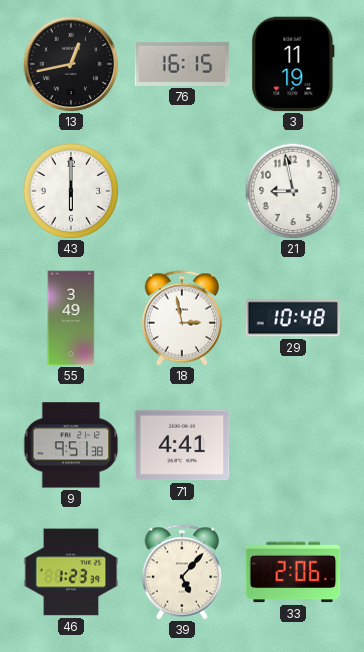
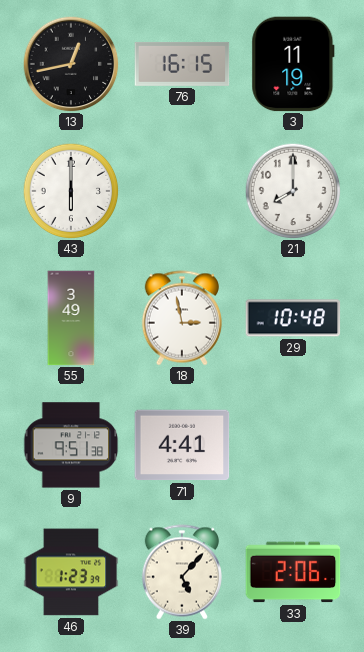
21: 8:58 -> 8:00 (293, 191)
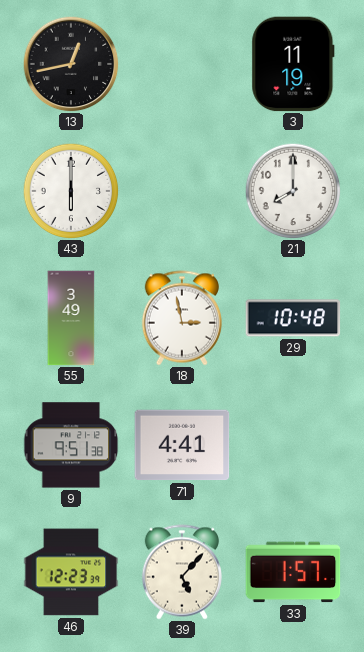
76: 16:15 -> none (182, 64)
46: 1:23 -> 12:23 (71, 572)
33: 2:06 -> 1:57 (293, 572)
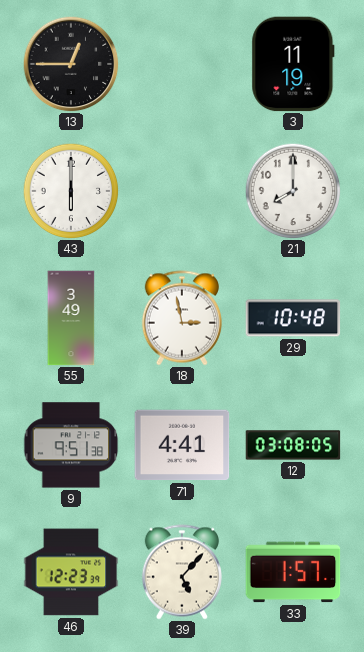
13: 12:43 -> 12:45 (71, 64)
12: none -> 03:08 (293, 445)
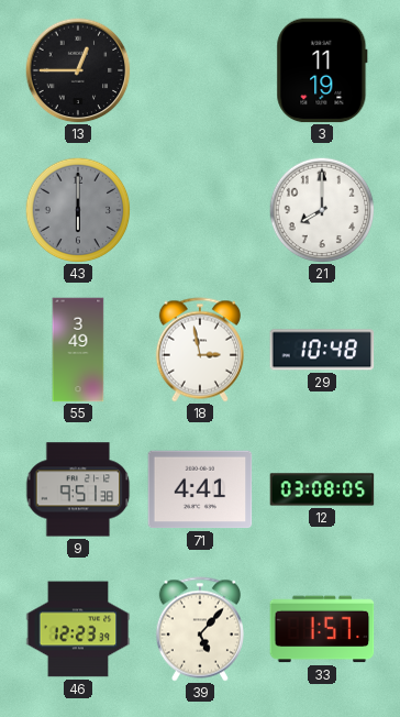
43 dial: white -> grey (78, 210)
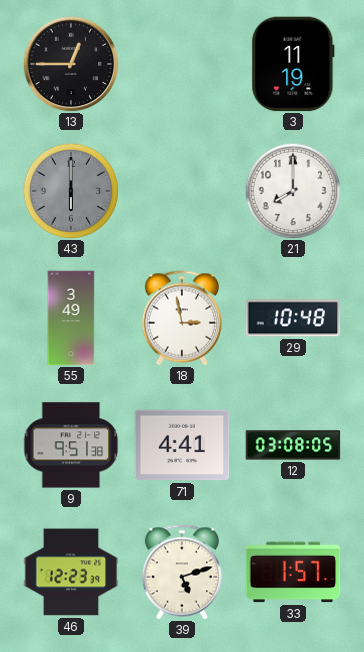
39: 5:07 -> 5:12 (182, 572)
